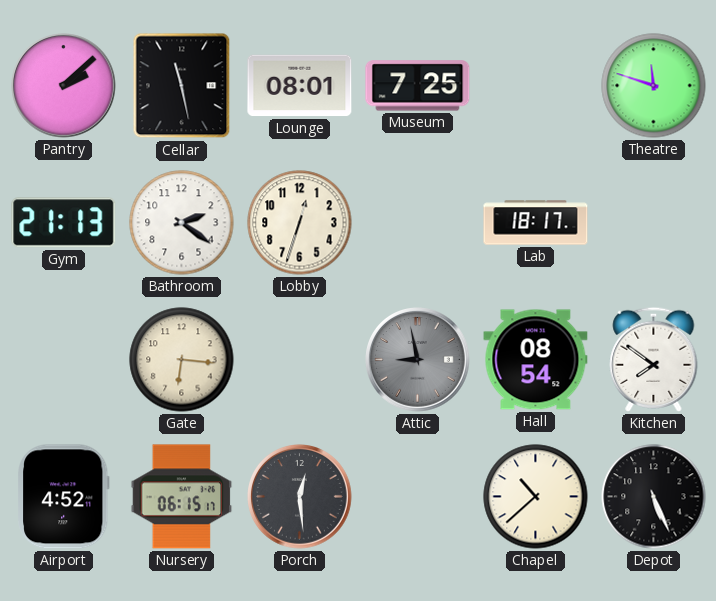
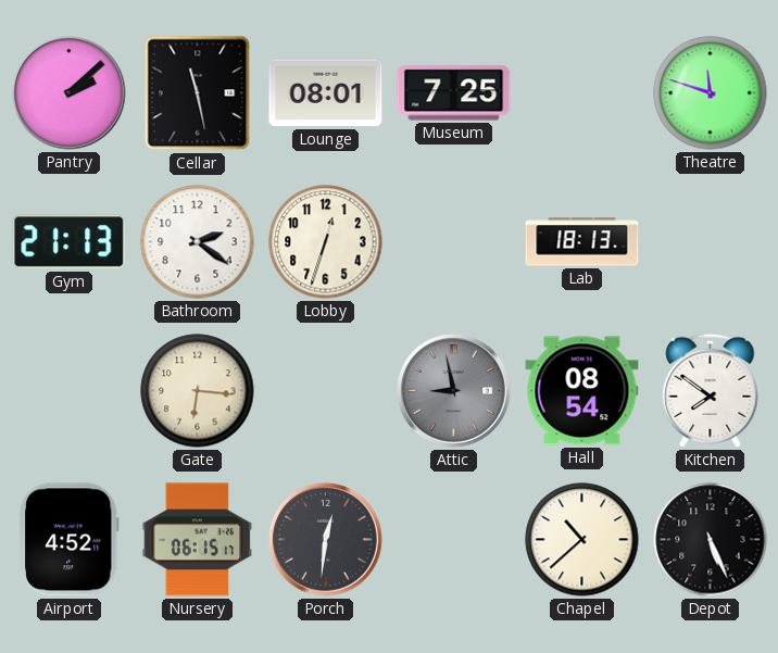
Lab: 18:17 -> 18:13 (582, 242)
Porch: 12:29 -> 12:31 (326, 540)
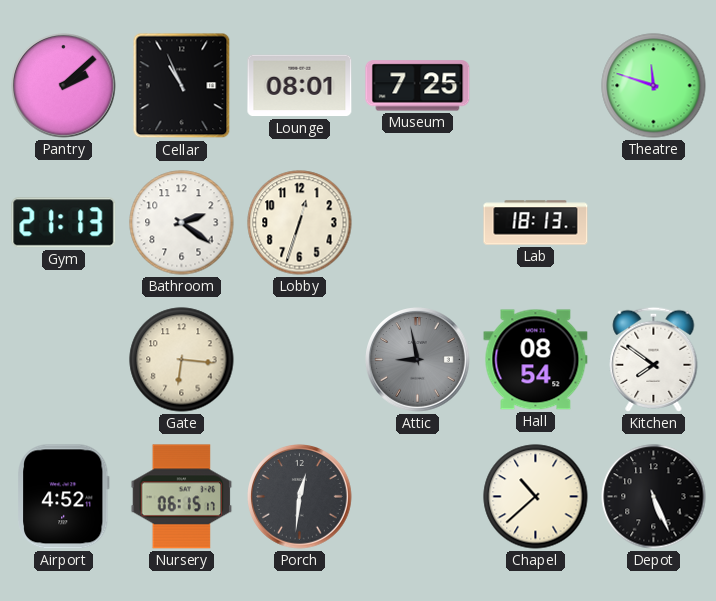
Cellar: 11:28 -> 10:56 (182, 86)
